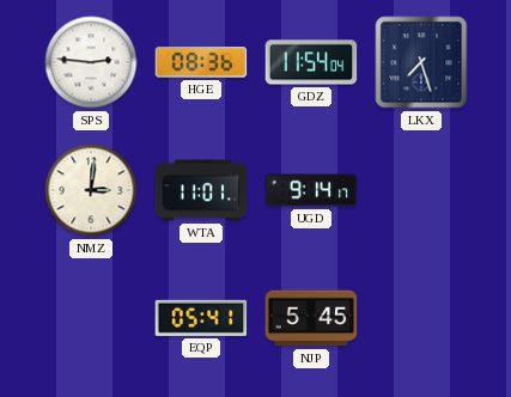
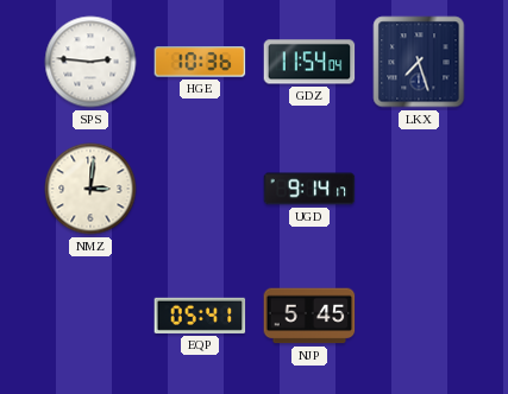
HGE: 08:36 -> 10:36 (200, 62)
WTA: 11:01 -> none (201, 190)
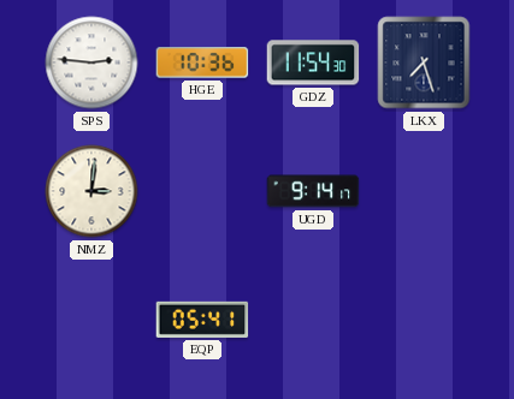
GDZ: 11:54:04 -> 11:54:30 (313, 62)
NJP: 5:45 -> none (309, 316)
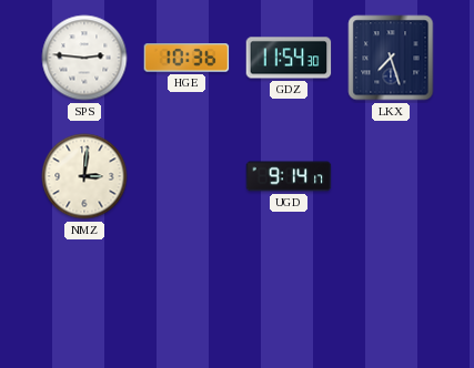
EQP: 05:41 -> none (202, 320)
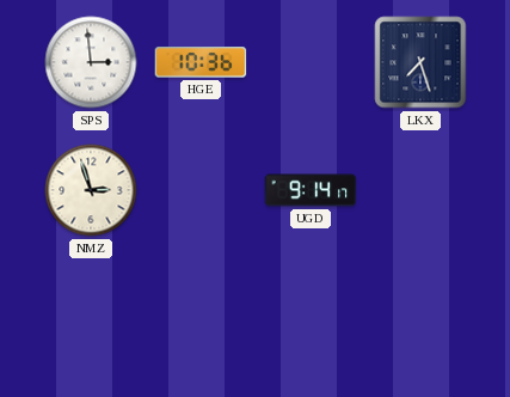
SPS: 2:46 -> 2:59 (91, 62)
GDZ: 11:54 -> none (289, 58)
NMZ: 3:01 -> 2:57 (91, 190)
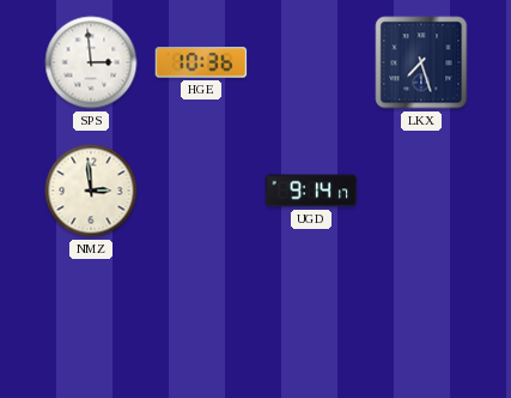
NMZ: 2:57 -> 2:59 (91, 191)
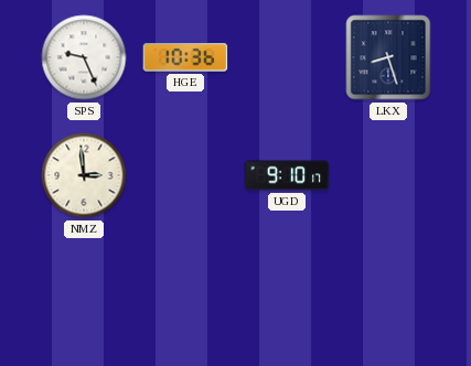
SPS: 2:59 -> 9:26 (84, 57)
LKX: 7:27 -> 8:27 (388, 57)
UGD: 9:14 -> 9:10 (287, 175)
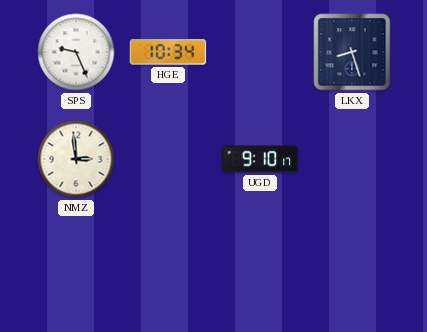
HGE: 10:36 -> 10:34 (168, 52)
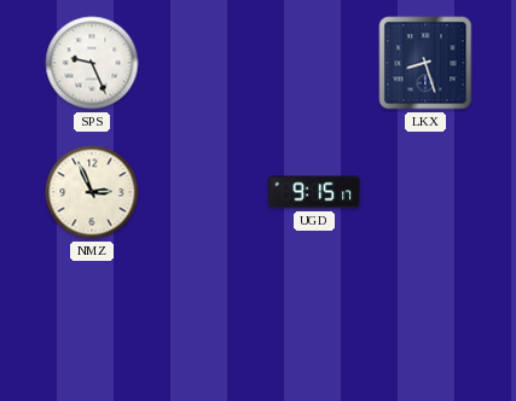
HGE: 10:34 -> none (168, 52)
NMZ: 2:59 -> 2:56 (92, 192)
UGD: 9:10 -> 9:15 (314, 192)
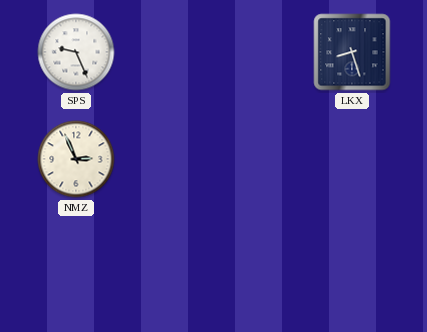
UGD: 9:15 -> none (314, 192)
